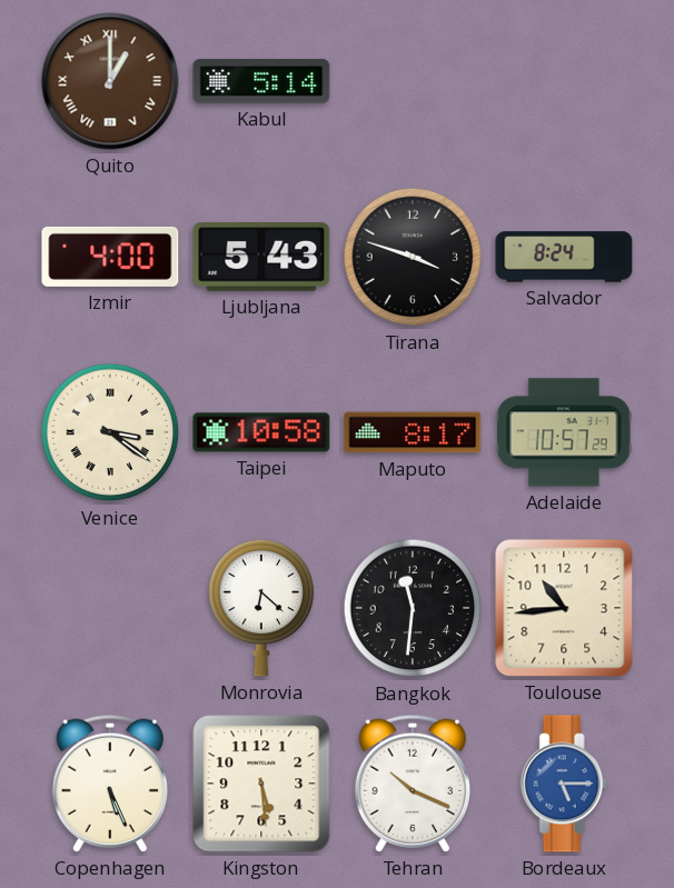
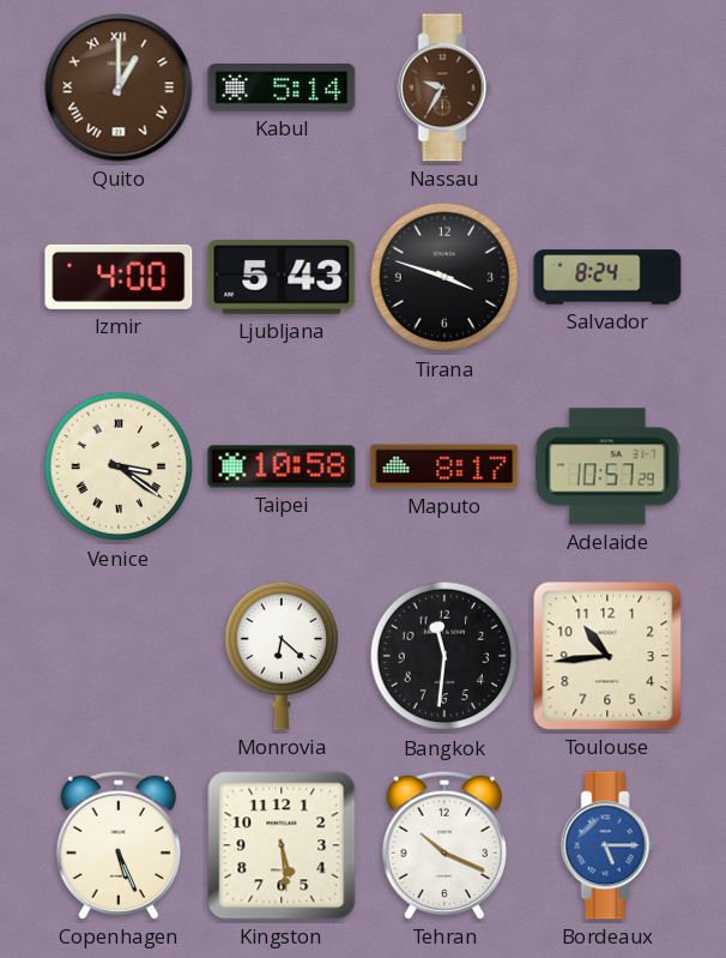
Nassau: none -> 9:35 (444, 88)
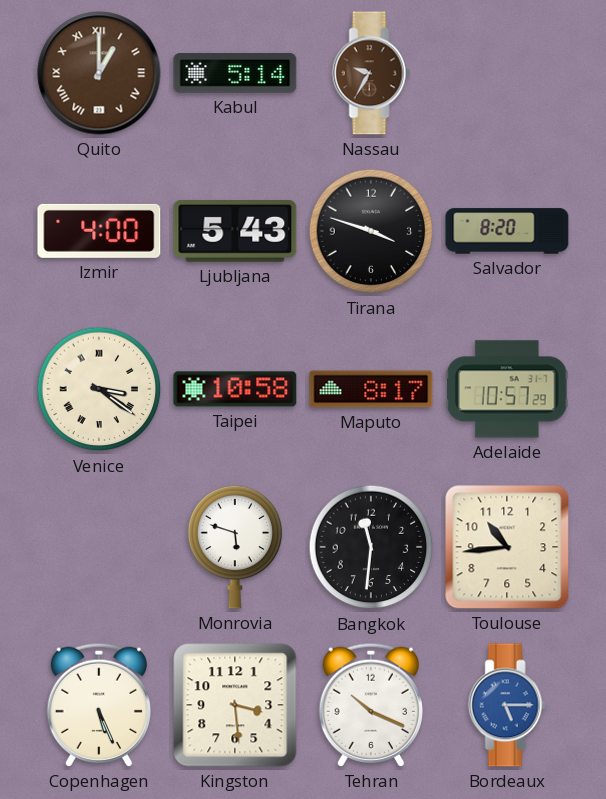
Salvador: 8:24 -> 8:20 (507, 231)
Monrovia: 6:22 -> 5:48 (235, 547)
Kingston: 5:29 -> 3:29 (235, 705)
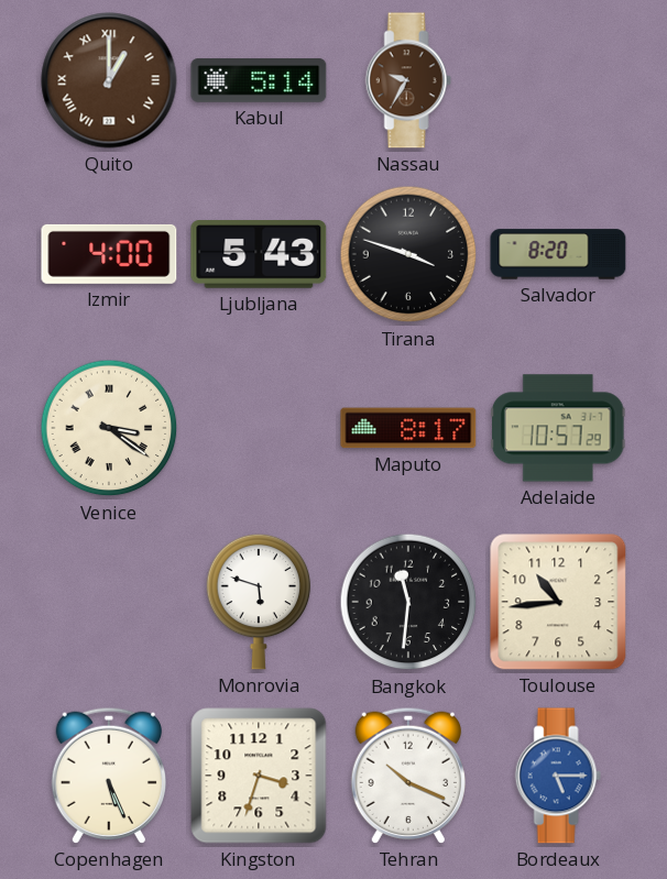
Taipei: 10:58 -> none (235, 389)
Kingston: 3:29 -> 3:33 (259, 776)
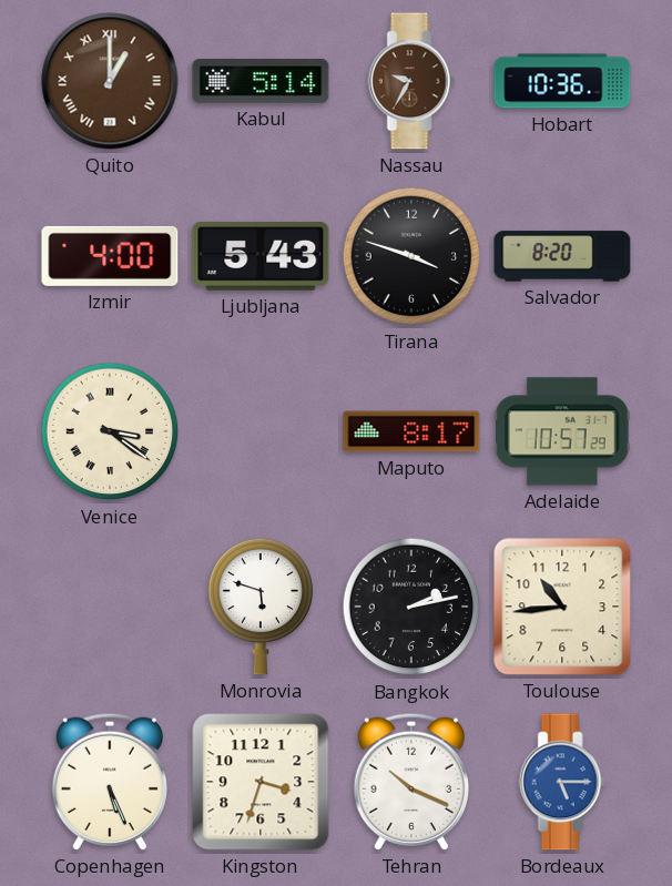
Hobart: none -> 10:36 (562, 81)
Bangkok: 11:31 -> 2:13 (411, 607)
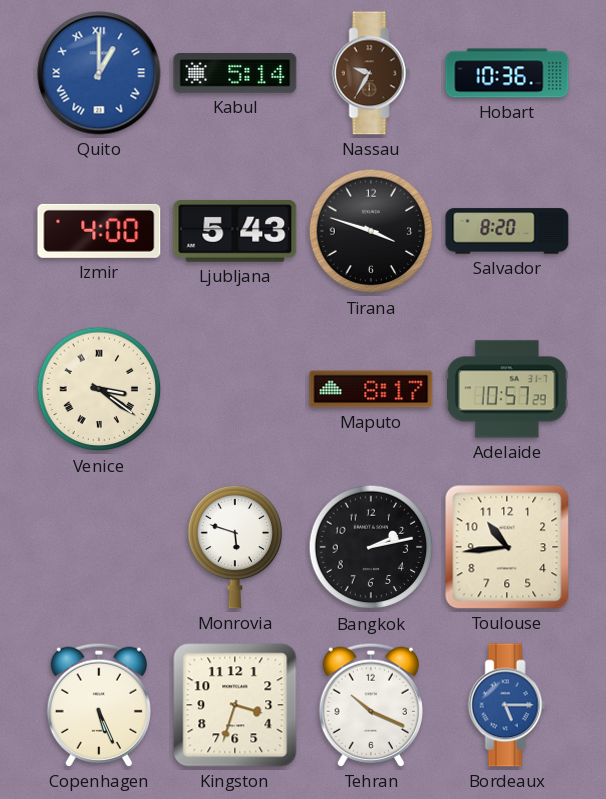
Quito dial: brown -> blue (99, 73)
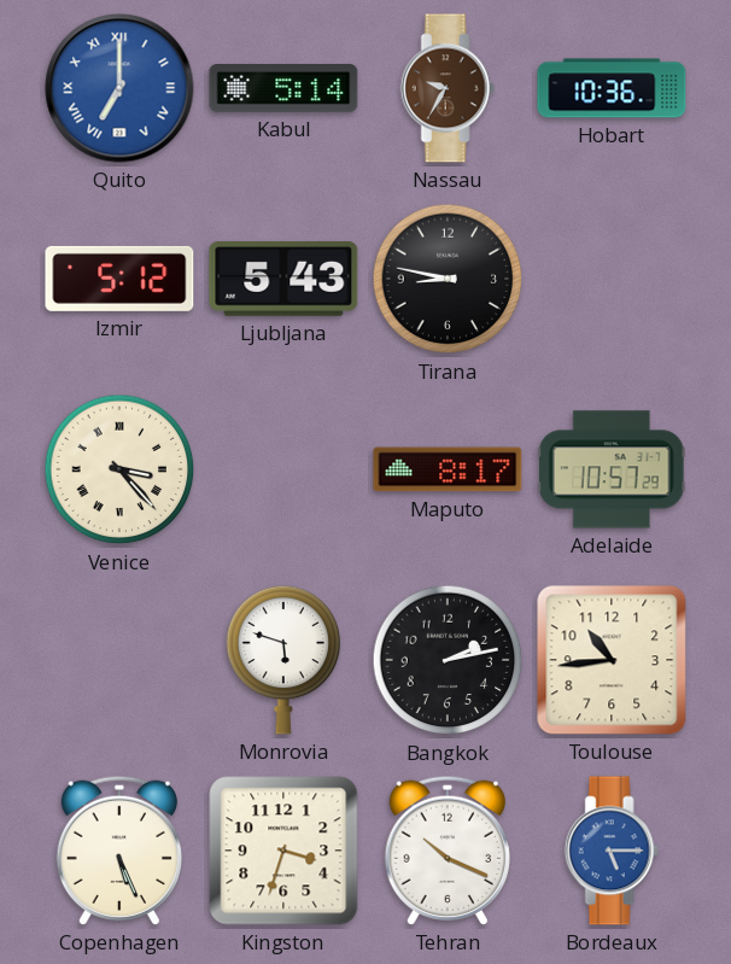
Quito: 1:00 -> 7:00 (119, 88)
Izmir: 4:00 -> 5:12 (119, 279)
Tirana: 3:48 -> 8:47 (448, 279)
Salvador: 8:20 -> none (507, 231)
Venice: 3:21 -> 3:23 (119, 469)
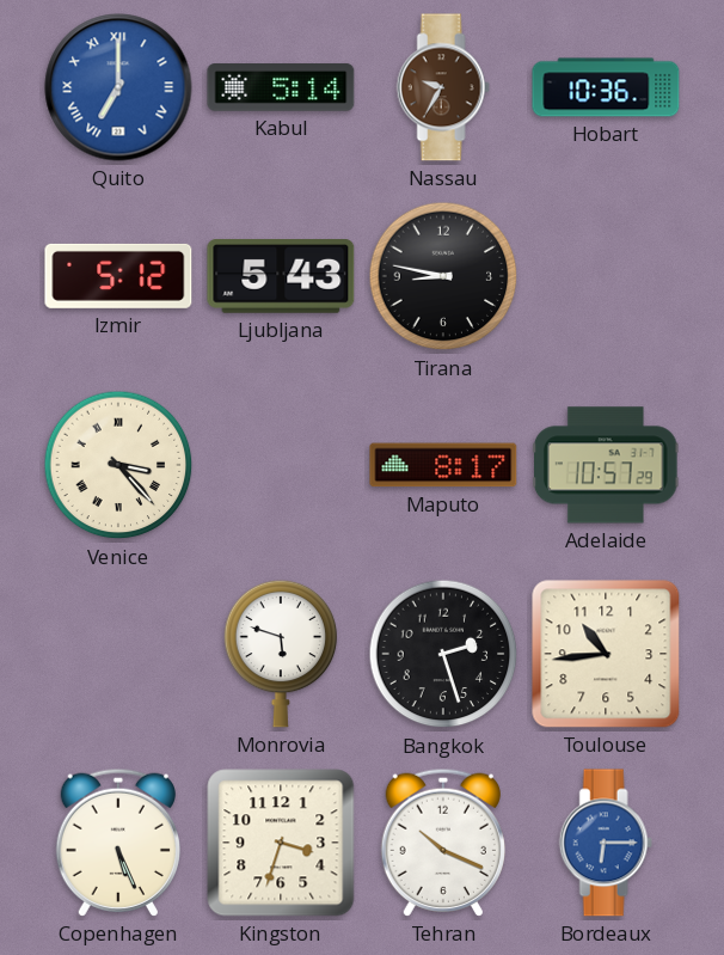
Bangkok: 2:13 -> 2:27 (443, 654)
Bordeaux: 5:15 -> 6:15 (606, 843)
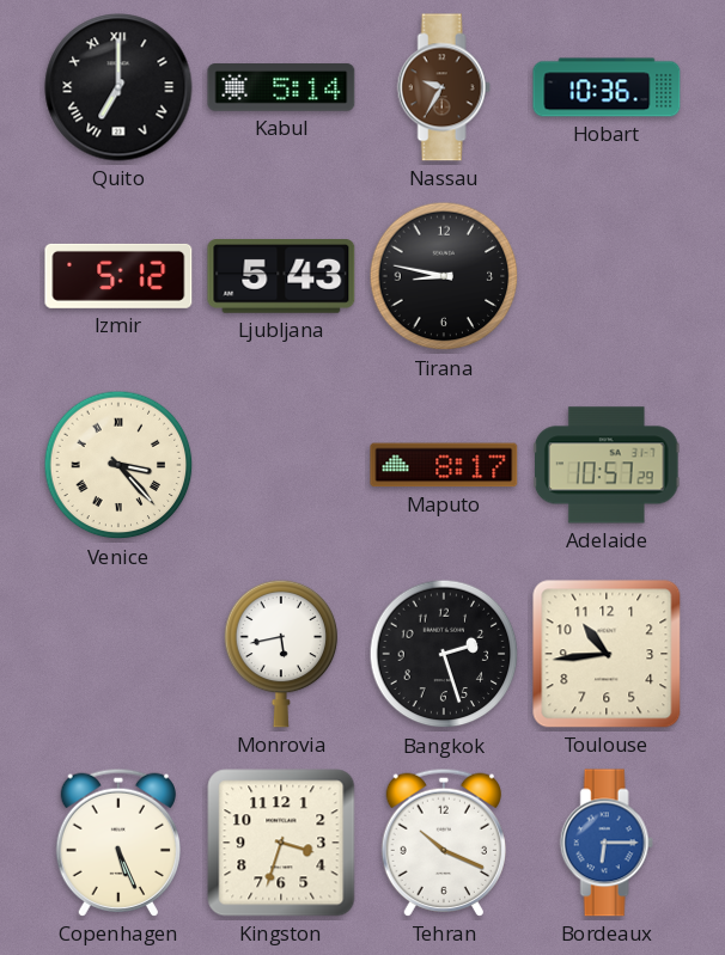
Quito dial: blue -> black (118, 87)
Monrovia: 5:48 -> 5:43 (281, 654)
